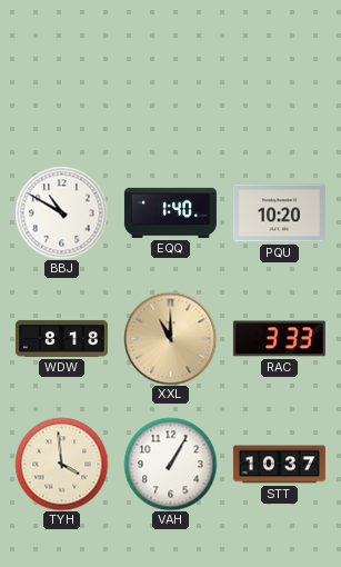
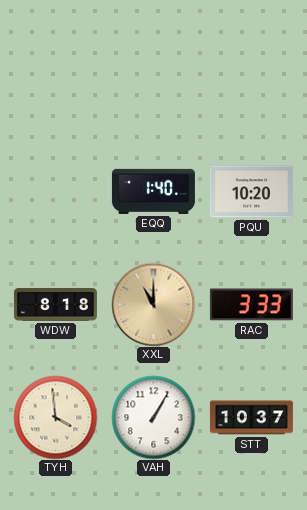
BBJ: 10:50 -> none (61, 212)
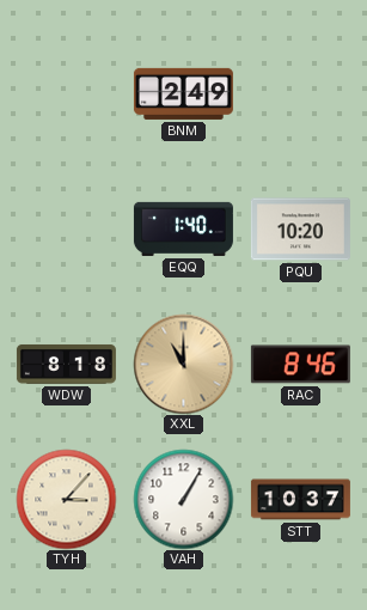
BNM: none -> 2:49 (183, 93)
RAC: 3:33 -> 8:46 (300, 365)
TYH: 3:59 -> 3:07 (66, 499)
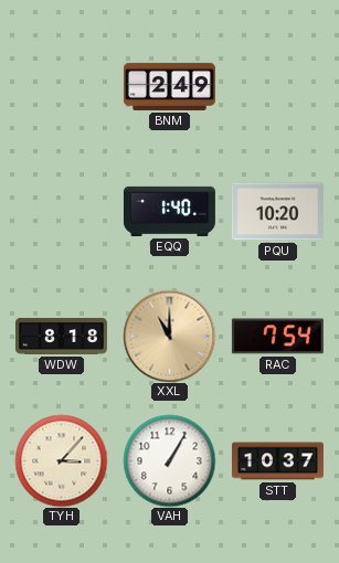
RAC: 8:46 -> 7:54 (277, 337)
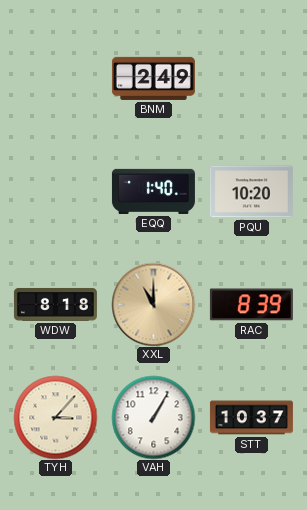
RAC: 7:54 -> 8:39 (251, 305)
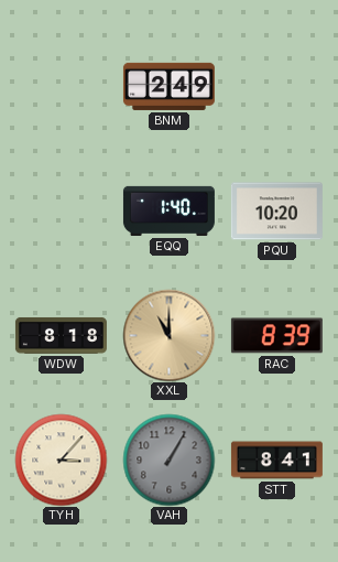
VAH dial: white -> grey (168, 460)
STT: 10:37 -> 8:41 (276, 461)
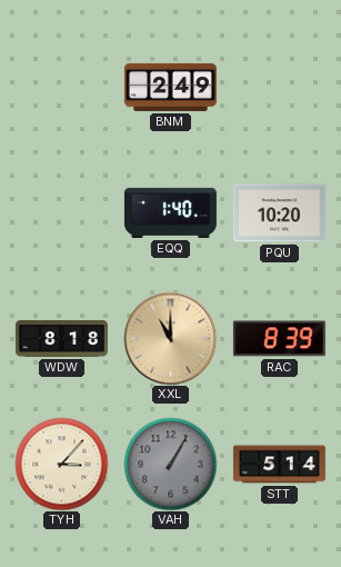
STT: 8:41 -> 5:14 (279, 465)
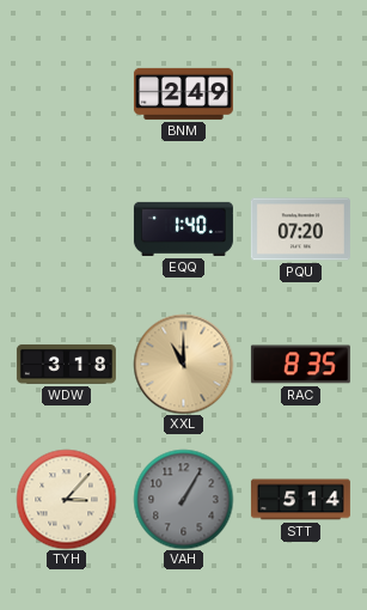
PQU: 10:20 -> 07:20 (300, 230)
WDW: 8:18 -> 3:18 (66, 364)
RAC: 8:39 -> 8:35 (300, 365)
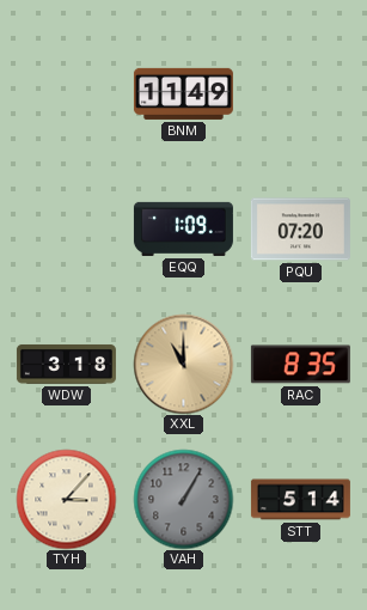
BNM: 2:49 -> 11:49 (183, 93)
EQQ: 1:40 -> 1:09 (183, 228)
